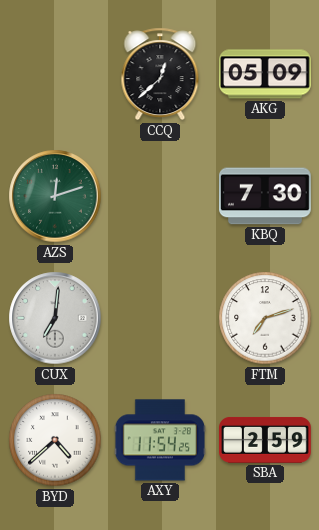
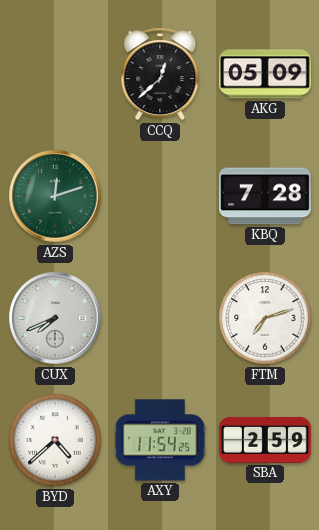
KBQ: 7:30 -> 7:28 (266, 196)
CUX: 7:01 -> 7:41 (55, 318)
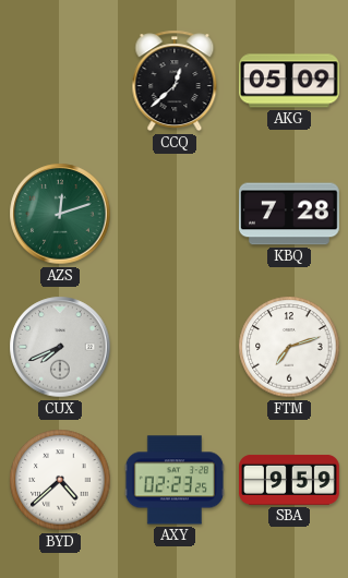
AXY: 11:54 -> 02:23 (173, 480)
SBA: 2:59 -> 9:59 (289, 480)
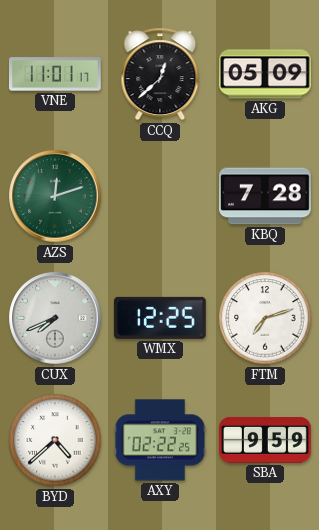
VNE: none -> 11:01 (56, 74)
WMX: none -> 12:25 (160, 318)
AXY: 02:23 -> 02:22 (159, 440)
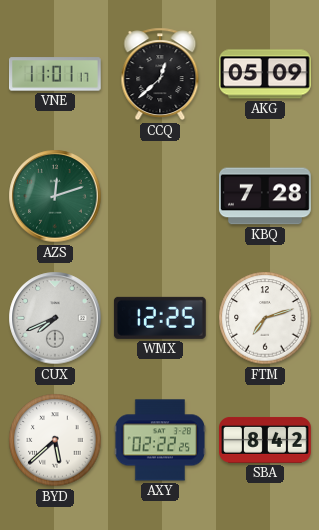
BYD: 4:38 -> 5:38 (55, 440)
SBA: 9:59 -> 8:42 (265, 440)
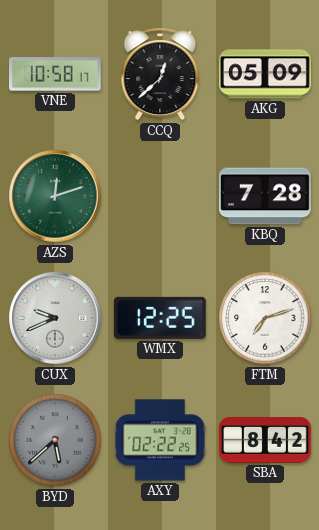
VNE: 11:01 -> 10:58 (56, 74)
CUX: 7:41 -> 9:41 (55, 318)
BYD dial: white -> grey (55, 440)
